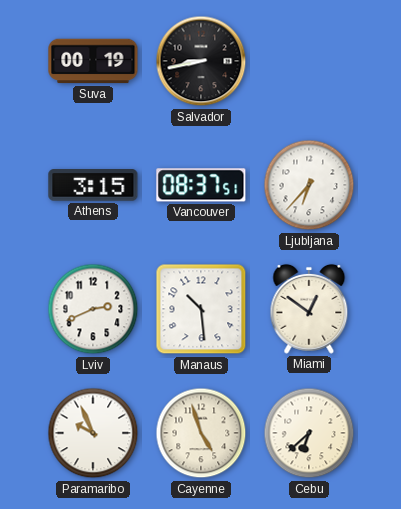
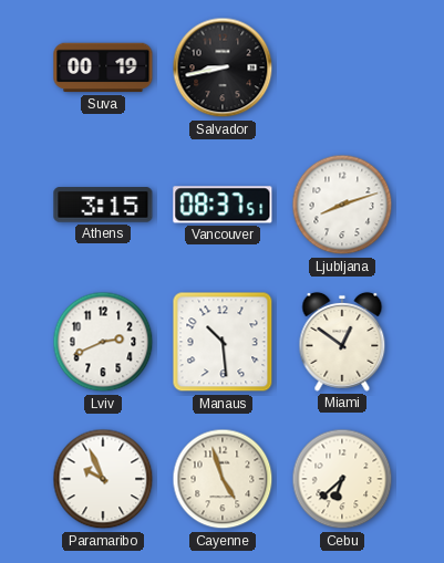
Ljubljana: 6:37 -> 8:12 (342, 205)
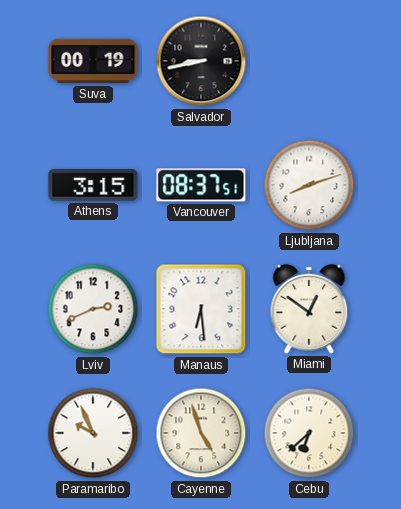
Manaus: 10:29 -> 6:29 (201, 309)
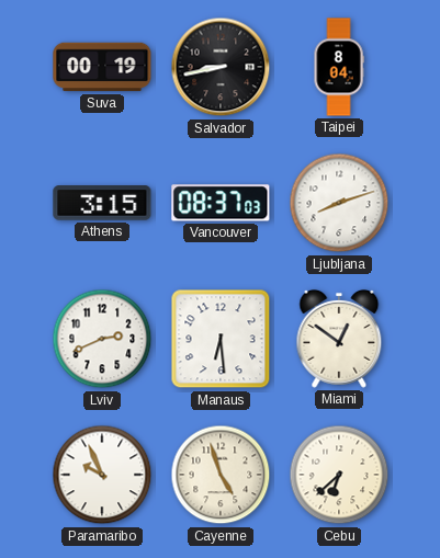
Taipei: none -> 8:04 (339, 67)
Vancouver: 08:37:51 -> 08:37:03 (221, 203)
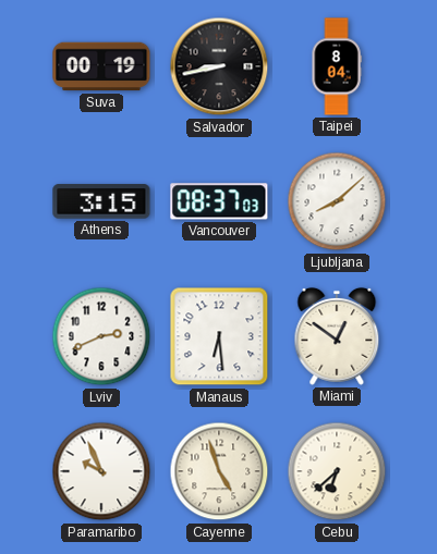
Ljubljana: 8:12 -> 8:08 (337, 201)
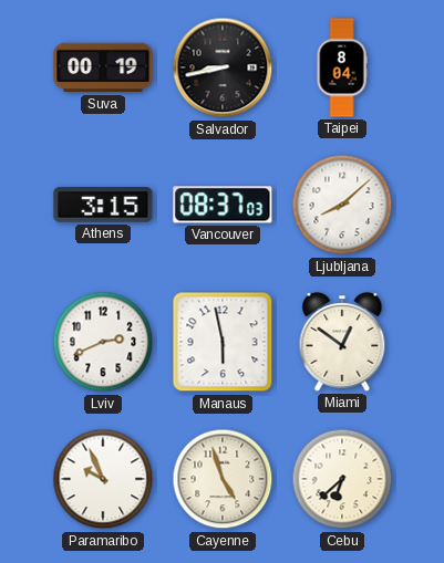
Manaus: 6:29 -> 5:58 (223, 342)
